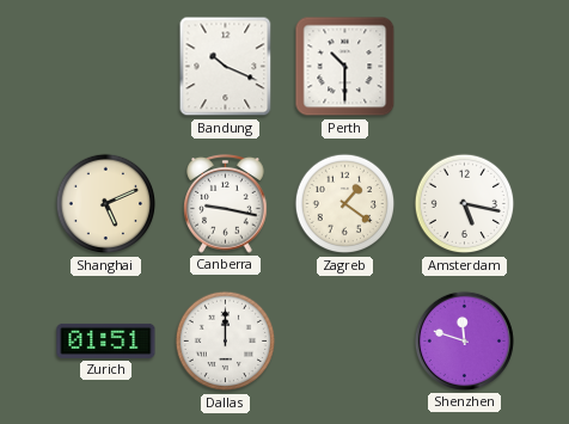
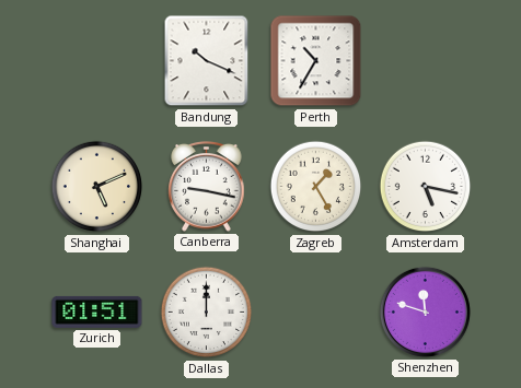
Perth: 10:30 -> 10:35 (316, 61)
Zagreb: 1:21 -> 1:25 (316, 187)
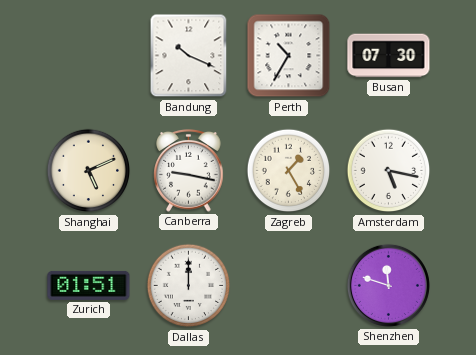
Busan: none -> 07:30 (389, 56)
